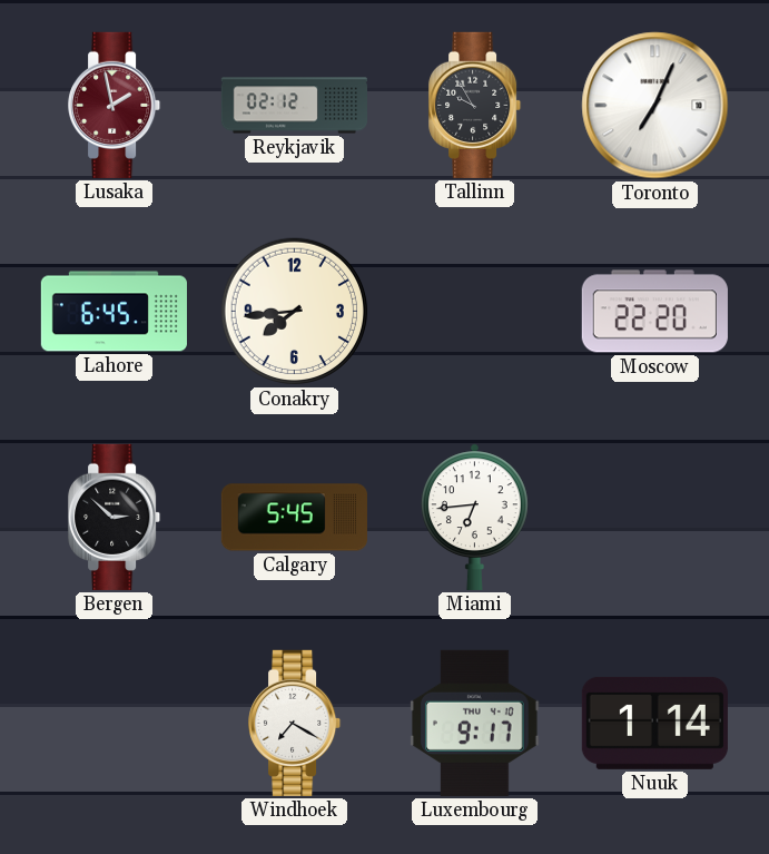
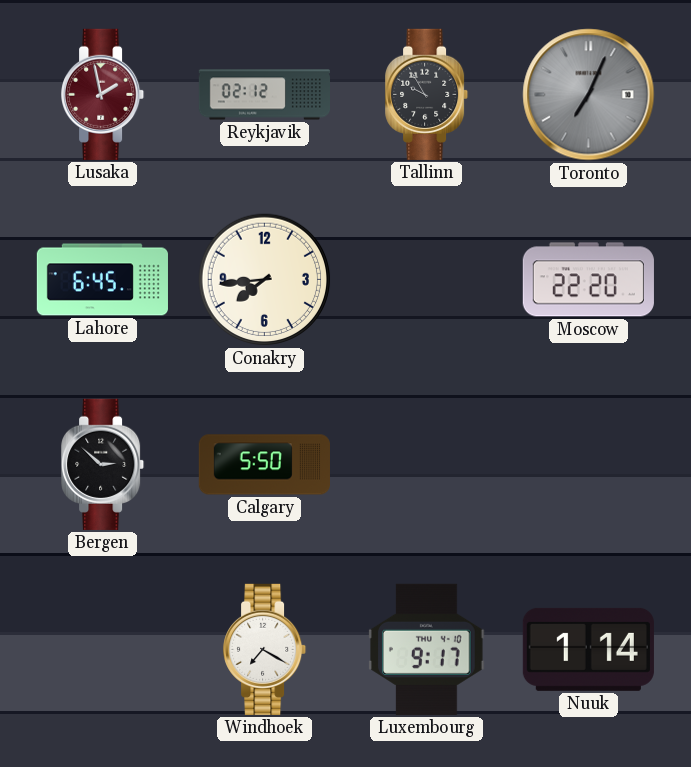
Toronto dial: white -> grey (589, 95)
Calgary: 5:45 -> 5:50 (264, 465)
Miami: 6:44 -> none (474, 517)
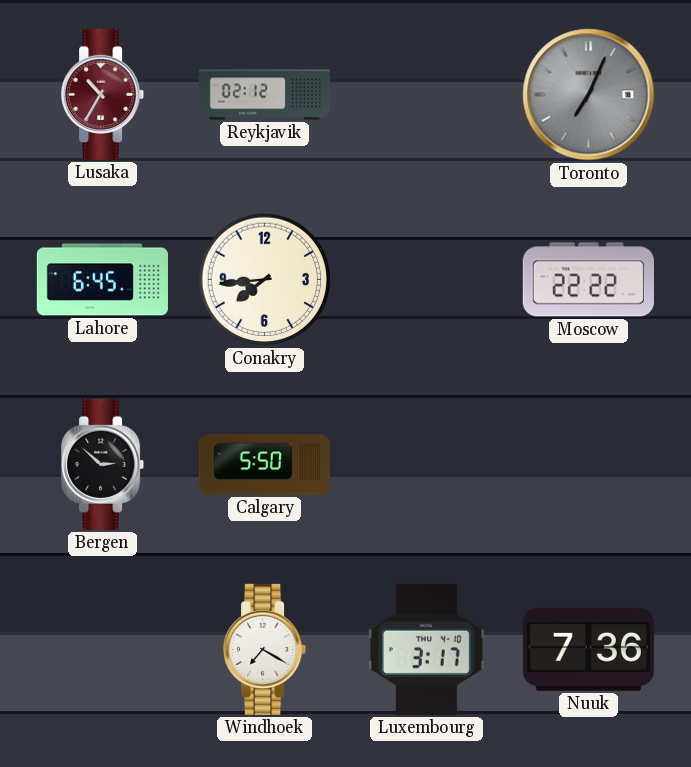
Lusaka: 1:58 -> 10:35 (103, 94)
Tallinn: 9:55 -> none (427, 94)
Moscow: 22:20 -> 22:22 (588, 280)
Luxembourg: 9:17 -> 3:17 (427, 649)
Nuuk: 1:14 -> 7:36 (588, 649)
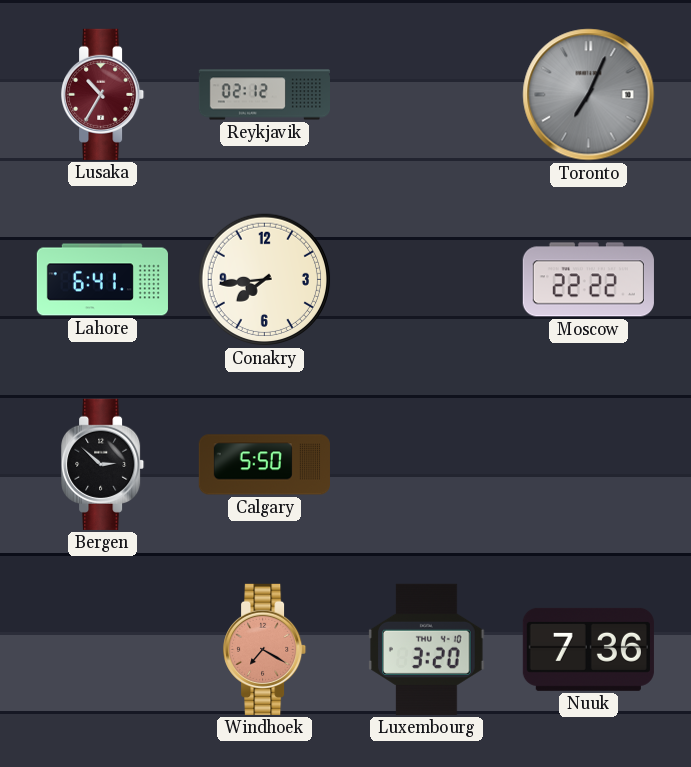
Lahore: 6:45 -> 6:41 (102, 280)
Windhoek dial: white -> salmon (265, 649)
Luxembourg: 3:17 -> 3:20 (427, 649)
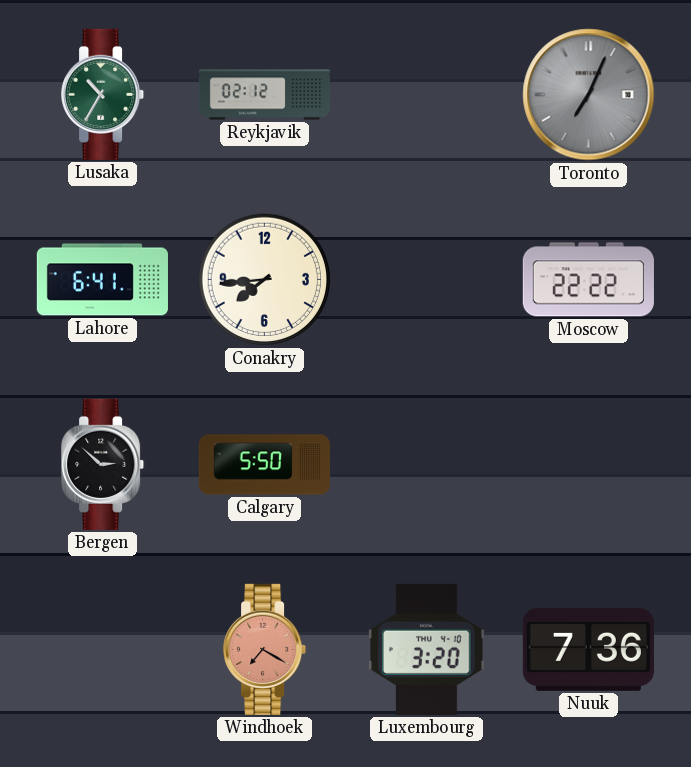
Lusaka dial: burgundy -> green (103, 94)
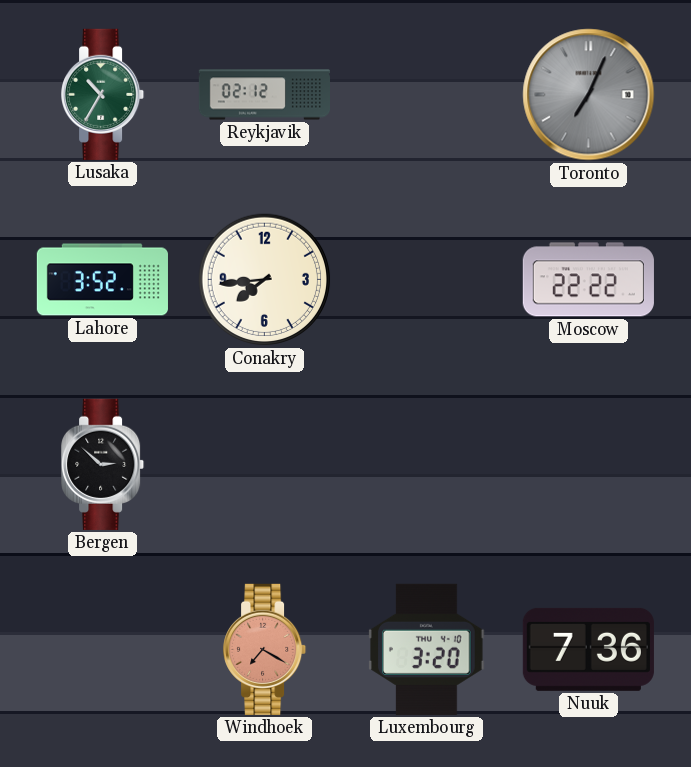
Lahore: 6:41 -> 3:52 (102, 280)
Calgary: 5:50 -> none (264, 465)
